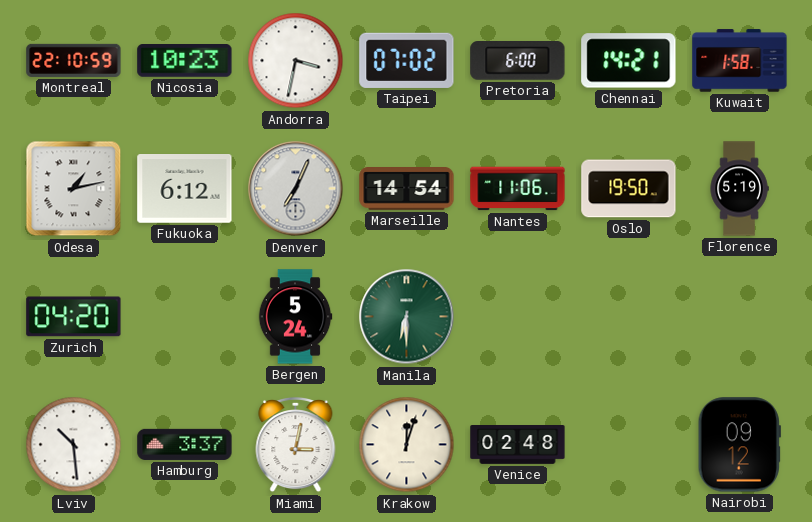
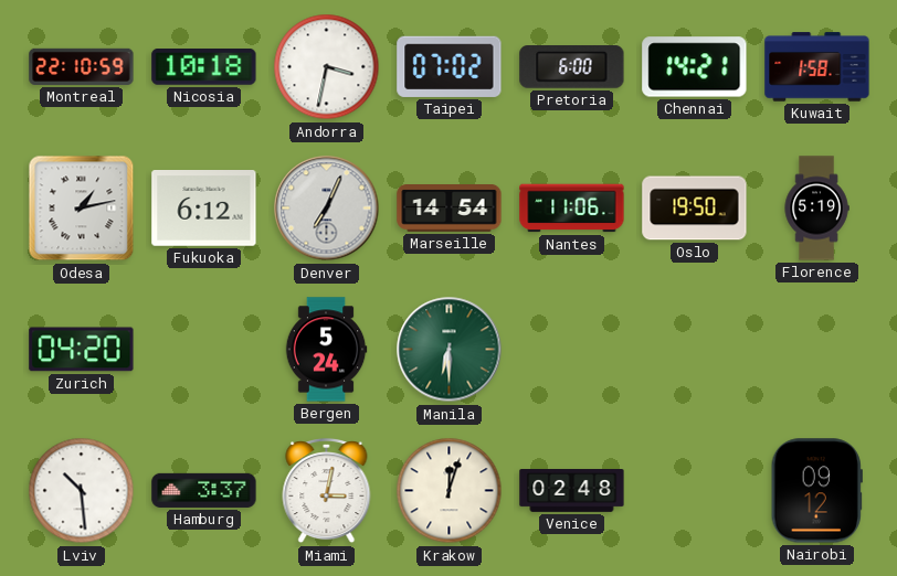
Nicosia: 10:23 -> 10:18 (204, 67)
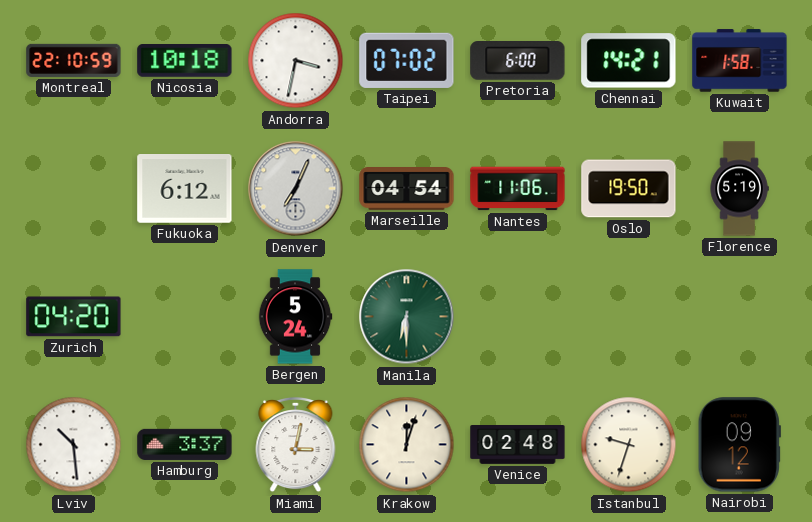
Odesa: 1:13 -> none (82, 209)
Marseille: 14:54 -> 04:54 (407, 189)
Istanbul: none -> 9:33 (629, 445)
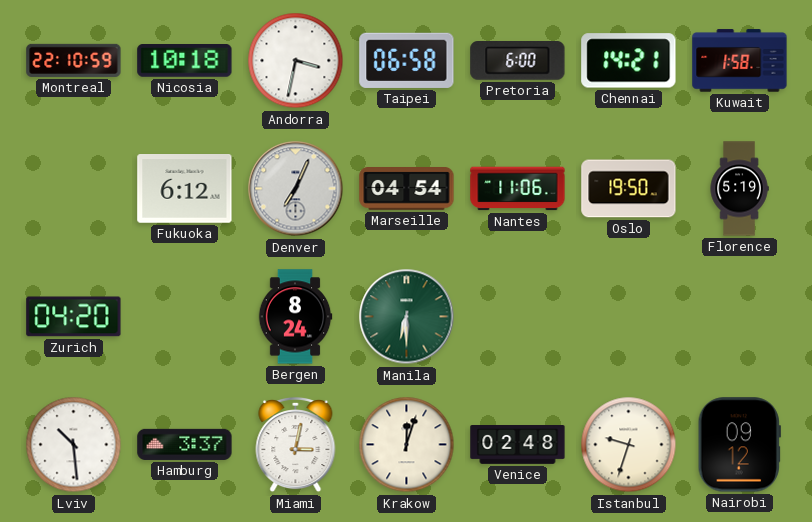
Taipei: 07:02 -> 06:58 (407, 60)
Bergen: 5:24 -> 8:24 (295, 317)
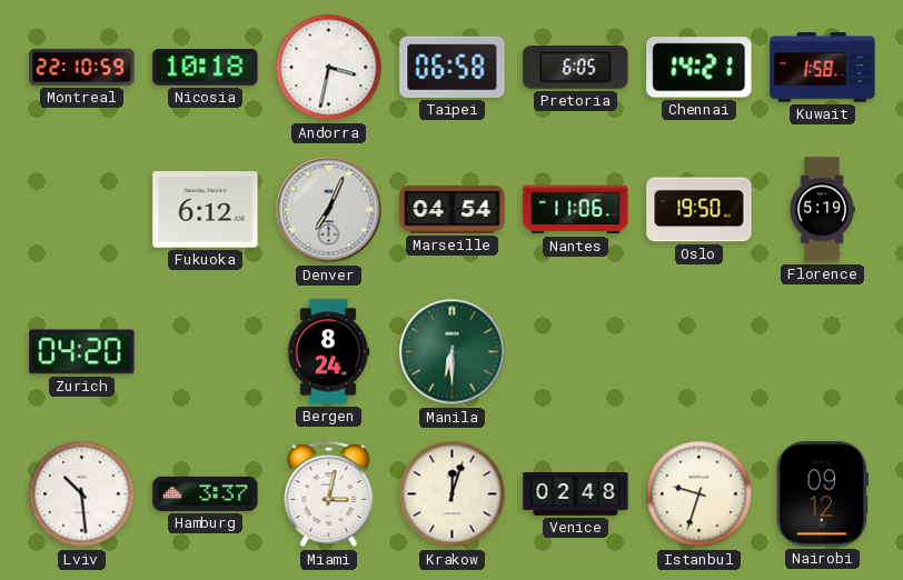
Pretoria: 6:00 -> 6:05 (576, 68)
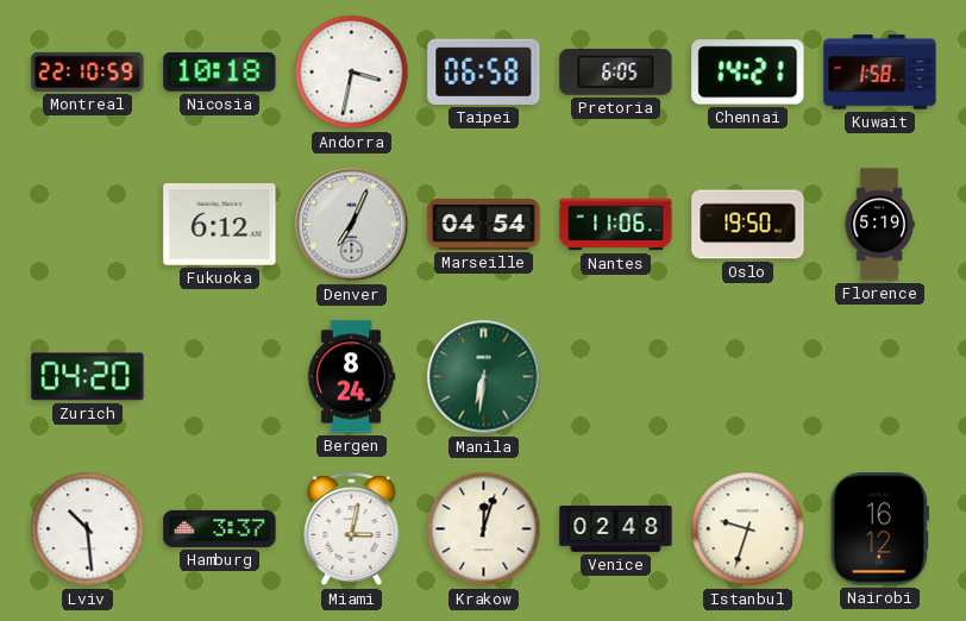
Manila: 6:30 -> 6:31 (484, 377)
Nairobi: 09:12 -> 16:12 (879, 529)
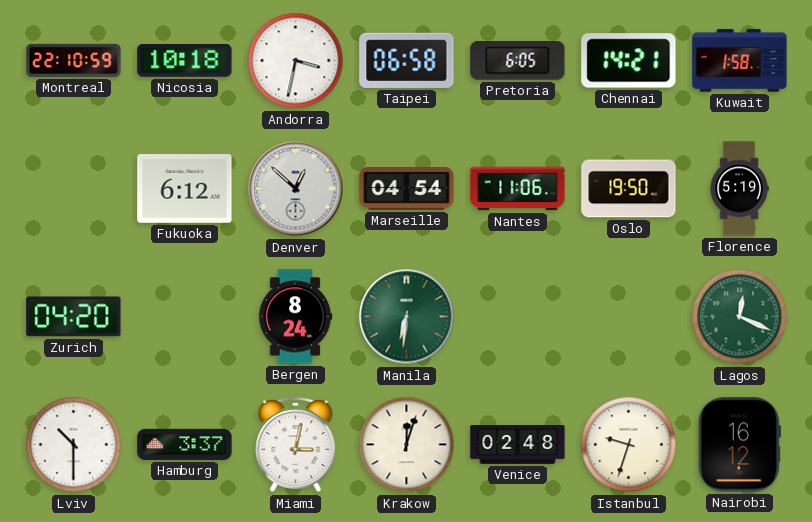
Denver: 7:04 -> 12:52 (296, 189)
Lagos: none -> 12:19 (740, 317)
Lviv: 10:29 -> 10:30 (74, 445)
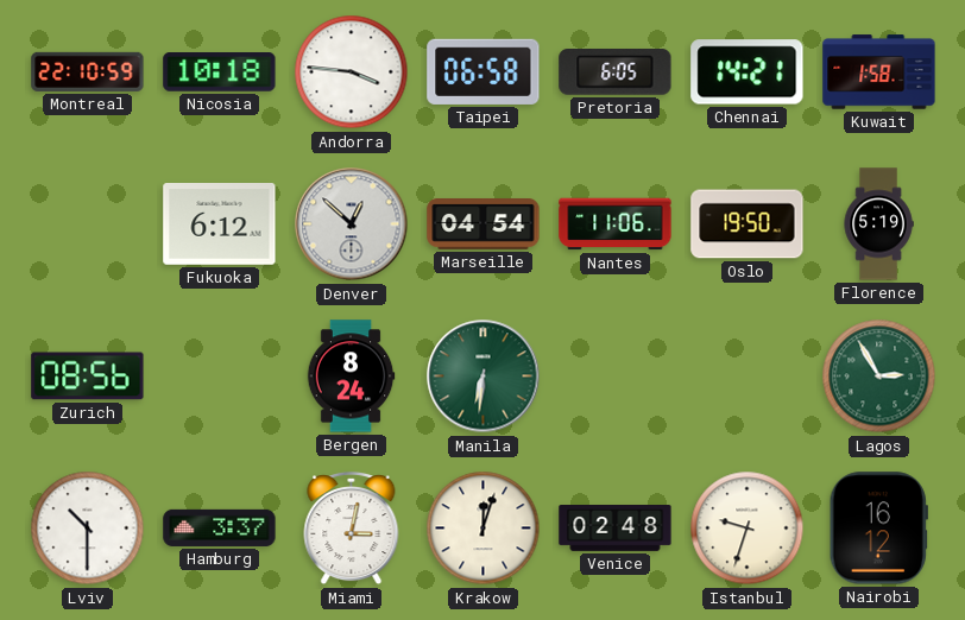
Andorra: 3:32 -> 3:46 (352, 72)
Zurich: 04:20 -> 08:56 (88, 377)
Lagos: 12:19 -> 2:55 (879, 377)
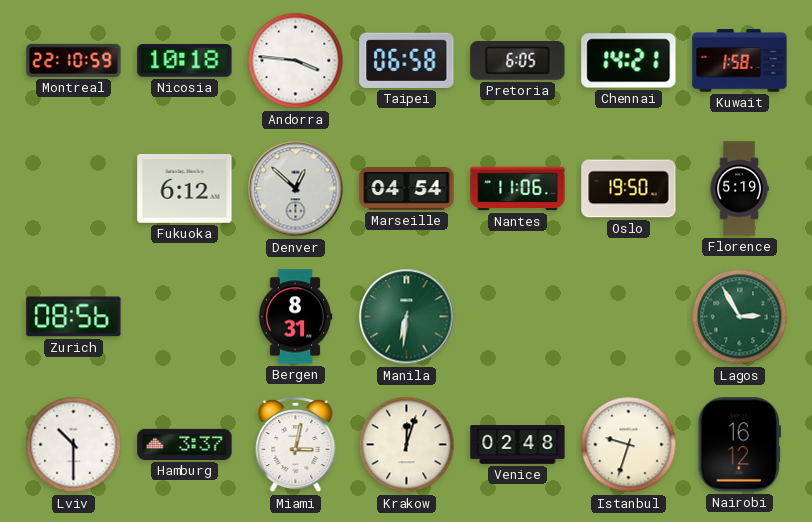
Bergen: 8:24 -> 8:31 (295, 317)
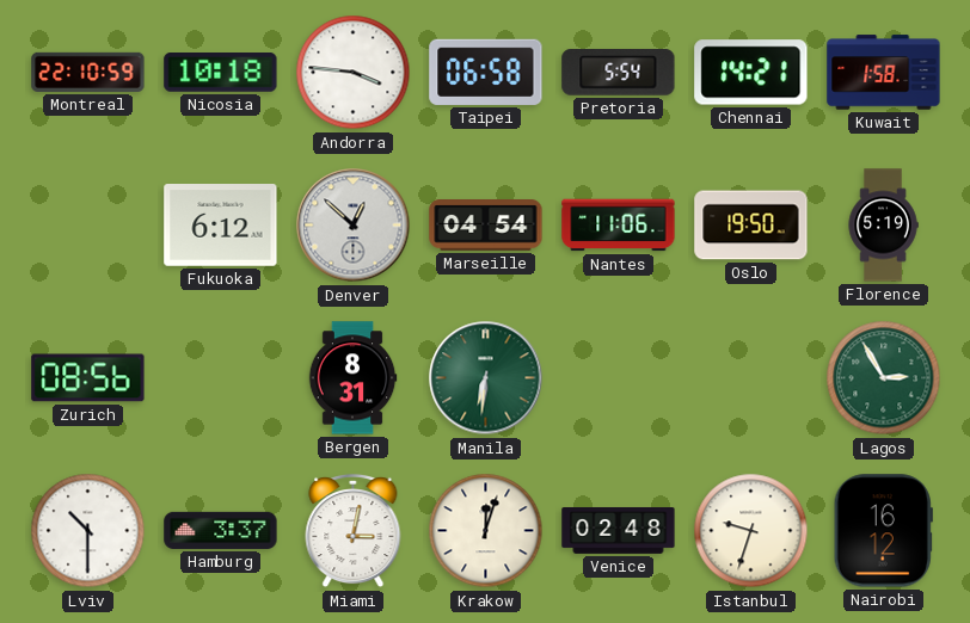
Pretoria: 6:05 -> 5:54 (619, 73)
